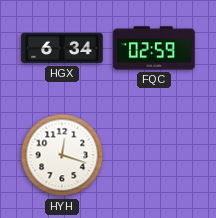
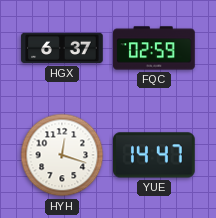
HGX: 6:34 -> 6:37 (62, 48)
YUE: none -> 14:47 (155, 155)
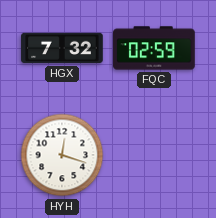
HGX: 6:37 -> 7:32 (62, 48)
YUE: 14:47 -> none (155, 155)
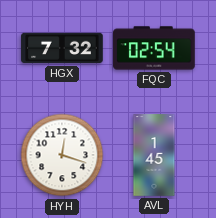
FQC: 02:59 -> 02:54 (154, 48)
AVL: none -> 1:45 (154, 155)
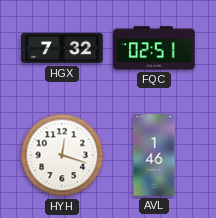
FQC: 02:54 -> 02:51 (154, 48)
AVL: 1:45 -> 1:46 (154, 155)
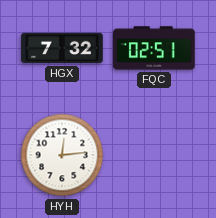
HYH: 12:18 -> 12:14 (62, 155)
AVL: 1:46 -> none (154, 155)
